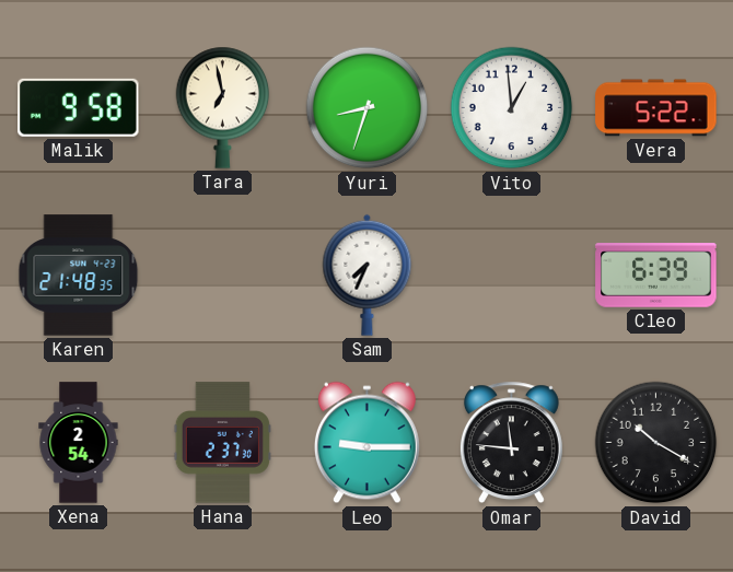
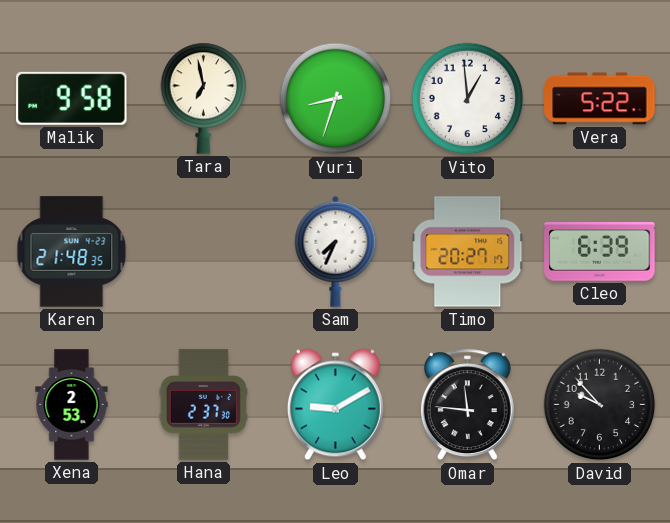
Timo: none -> 20:27 (468, 252)
Xena: 2:54 -> 2:53 (72, 405)
Leo: 9:15 -> 9:10 (335, 405)
David: 10:20 -> 9:53 (600, 405)
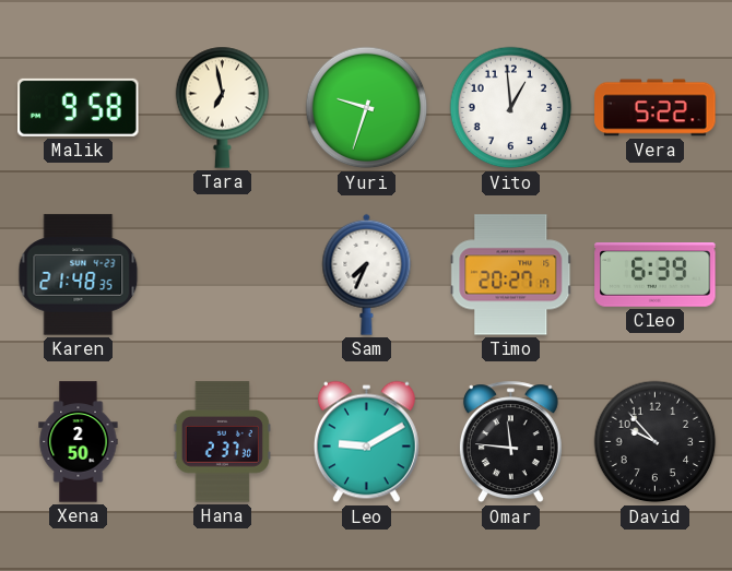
Yuri: 8:33 -> 9:33 (367, 108)
Xena: 2:53 -> 2:50 (79, 442)
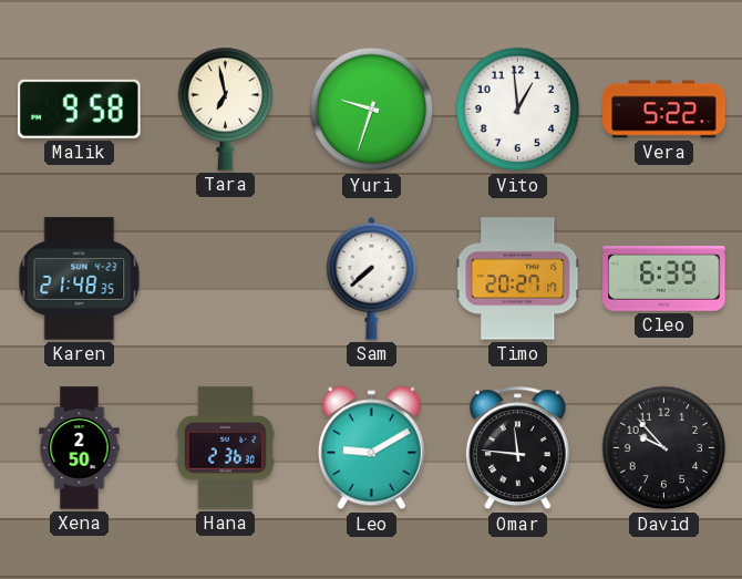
Sam: 7:34 -> 7:38 (372, 278)
Hana: 2:37 -> 2:36 (225, 448)
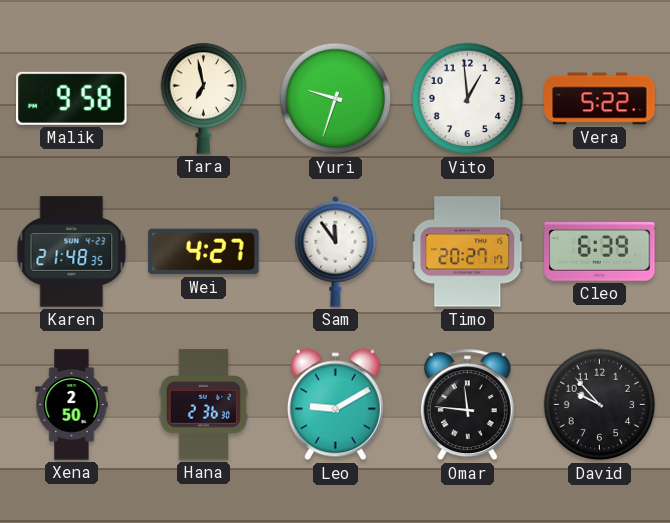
Wei: none -> 4:27 (204, 252)
Sam: 7:38 -> 11:54 (336, 251)
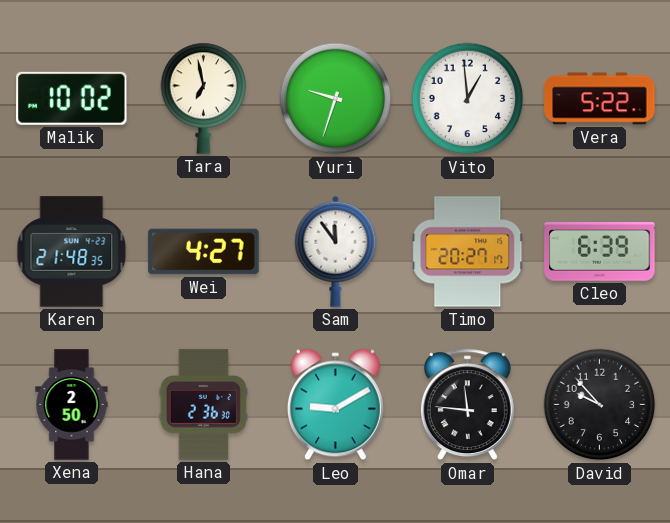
Malik: 9:58 -> 10:02 (72, 98)
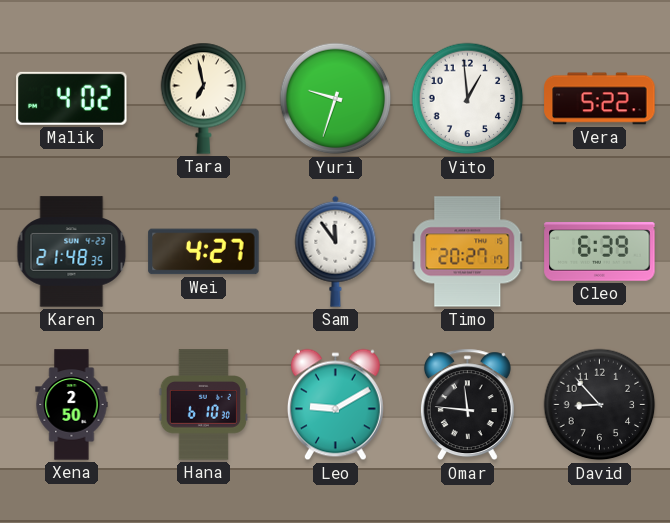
Malik: 10:02 -> 4:02 (72, 98)
Hana: 2:36 -> 6:10 (203, 405)
David: 9:53 -> 8:53 (600, 405)
